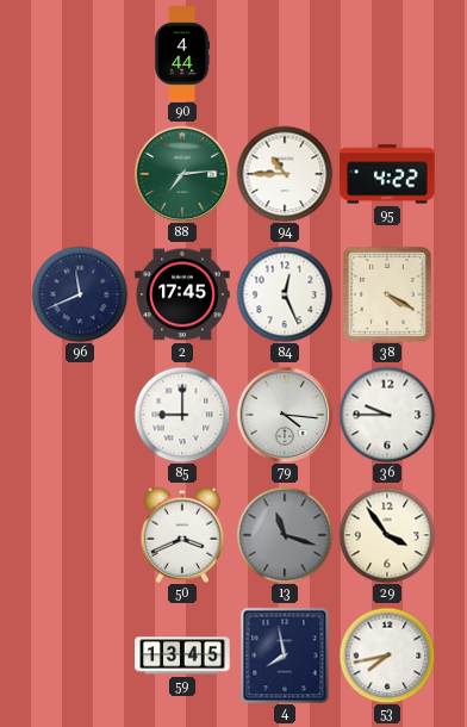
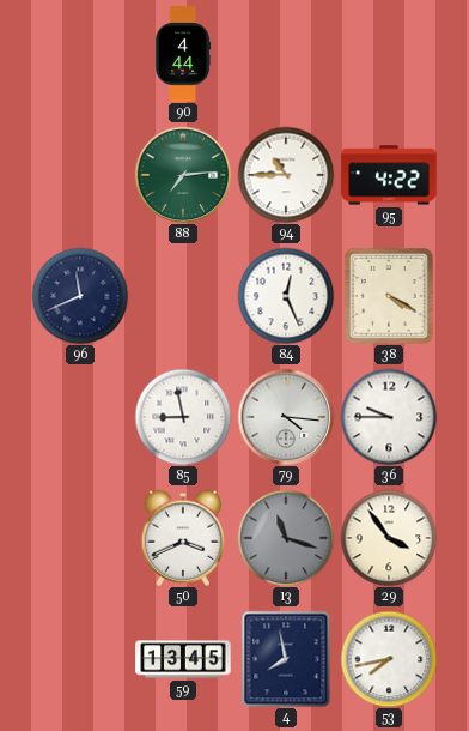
2: 17:45 -> none (182, 294)
85: 9:00 -> 8:58 (183, 417)
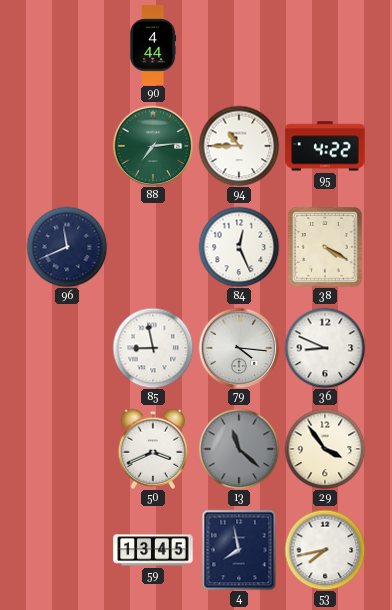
36: 9:45 -> 8:49 (325, 348)
13: 11:18 -> 11:22 (239, 449)
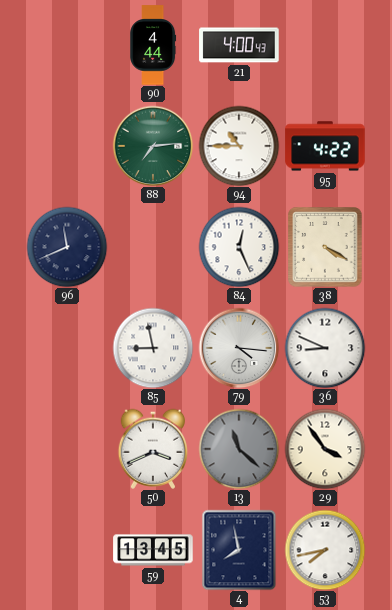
21: none -> 4:00 (239, 45)
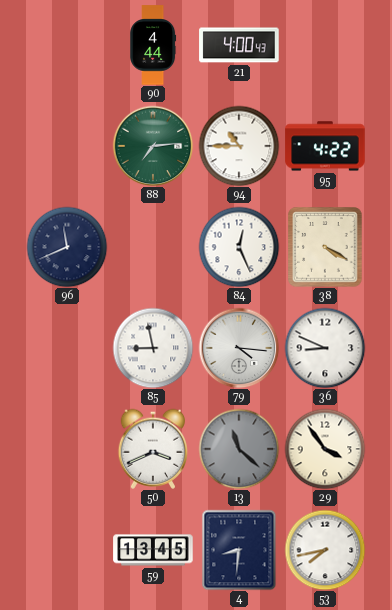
4: 7:58 -> 8:31 (239, 550)
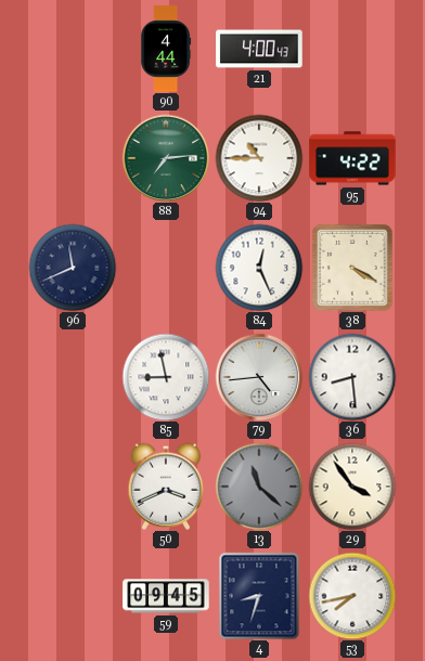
79: 4:16 -> 4:44 (259, 377)
36: 8:49 -> 8:29 (352, 377)
59: 13:45 -> 09:45 (166, 596)
4: 8:31 -> 8:33 (259, 596)
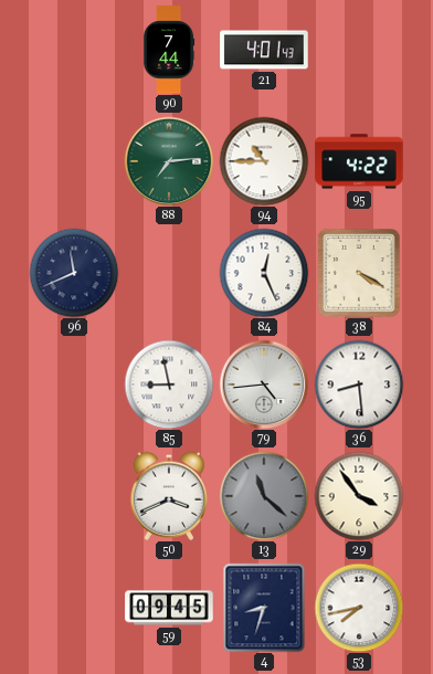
90: 4:44 -> 7:44 (169, 50)
21: 4:00 -> 4:01 (264, 50)
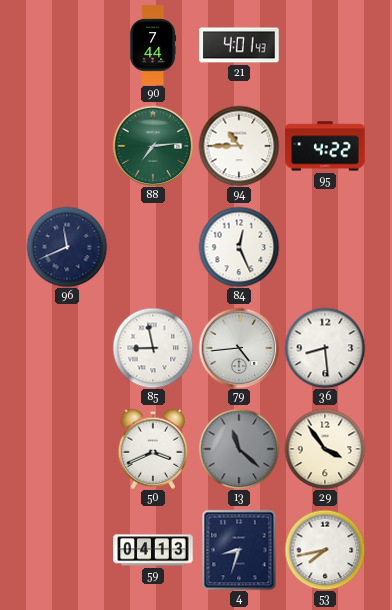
38: 4:20 -> none (359, 273)
59: 09:45 -> 04:13 (153, 550)
